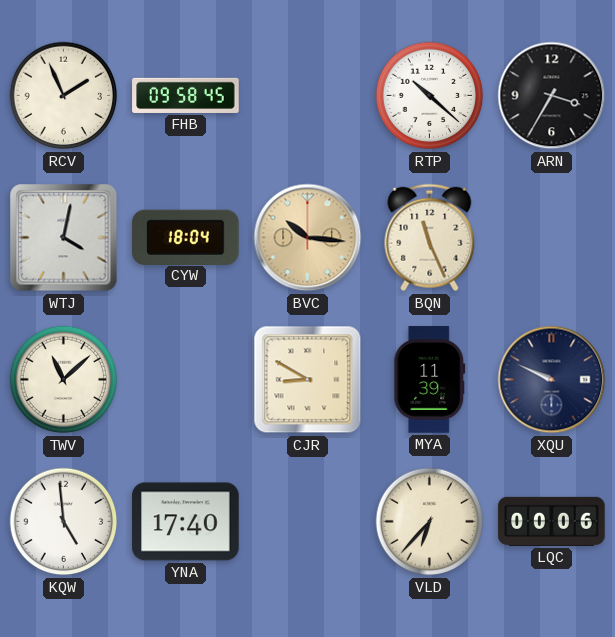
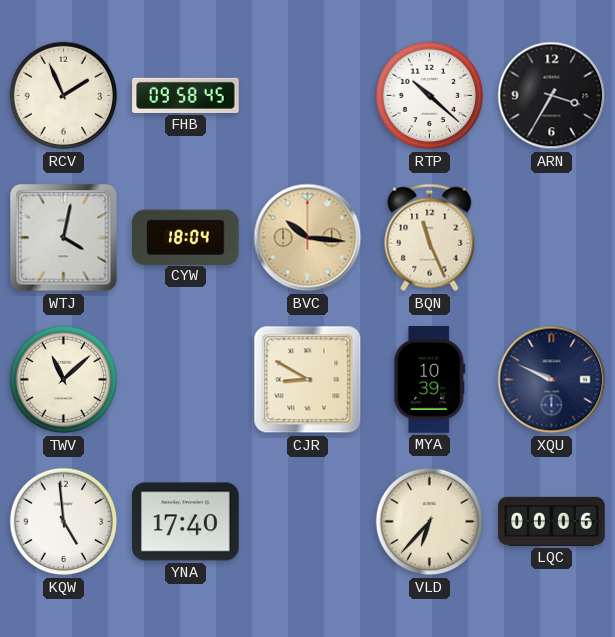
MYA: 11:39 -> 10:39 (430, 380)
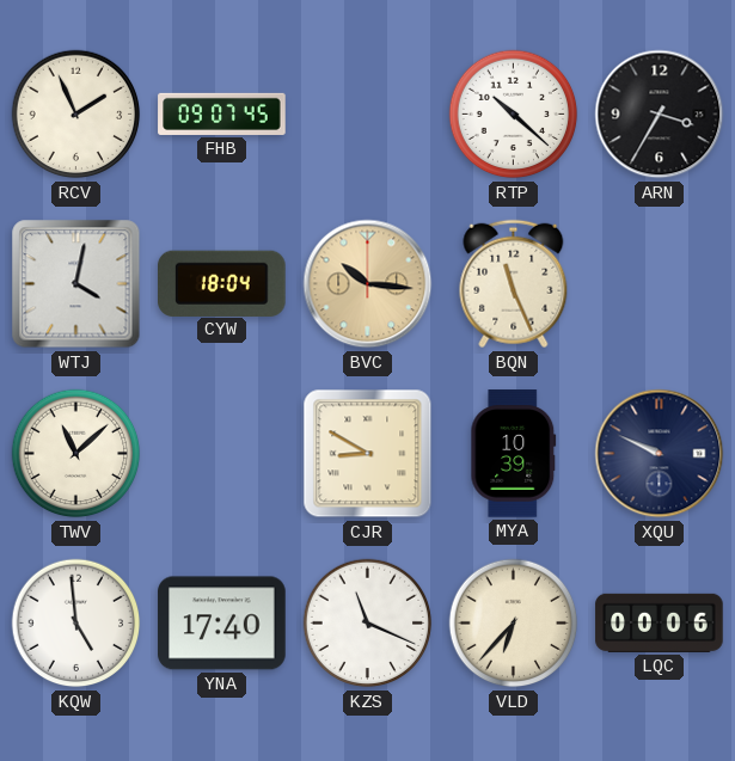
FHB: 09:58 -> 09:07 (222, 113)
KZS: none -> 11:19 (368, 624)
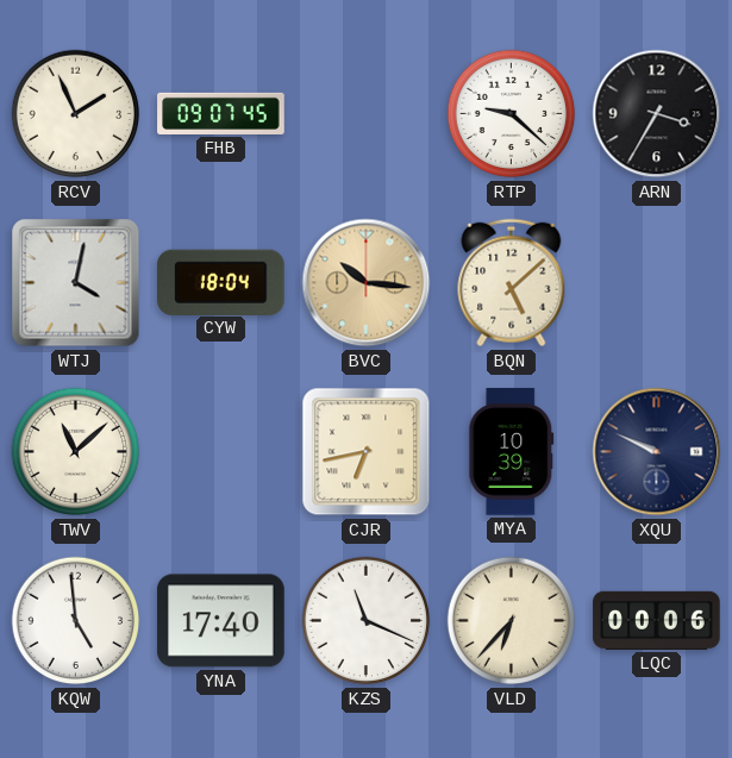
RTP: 10:22 -> 9:22 (512, 114)
BQN: 11:26 -> 5:08 (512, 283)
CJR: 8:50 -> 6:43 (367, 452)
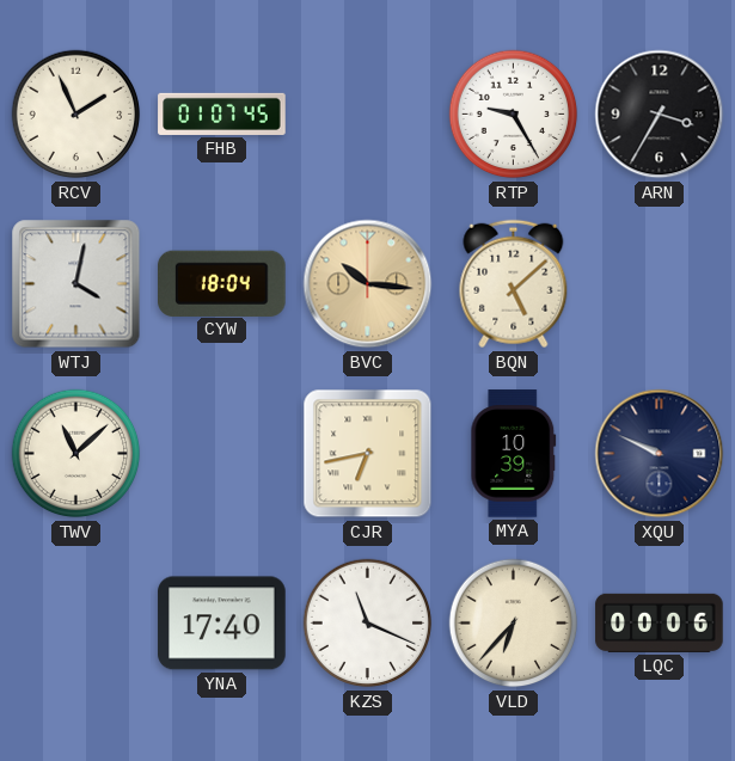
FHB: 09:07 -> 01:07 (222, 113)
RTP: 9:22 -> 9:25 (514, 115)
KQW: 4:59 -> none (76, 621)
